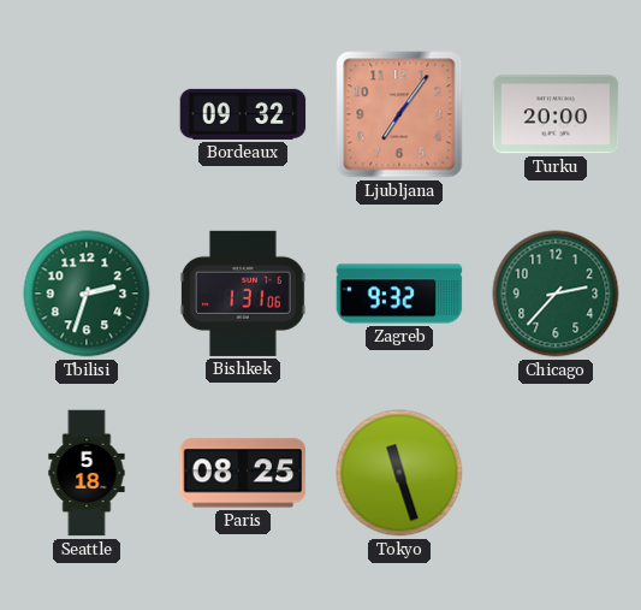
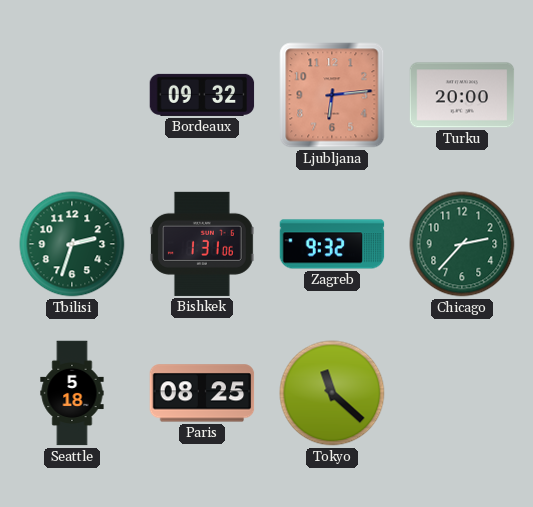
Ljubljana: 7:06 -> 6:14 (332, 95)
Tokyo: 11:27 -> 11:22 (332, 393)
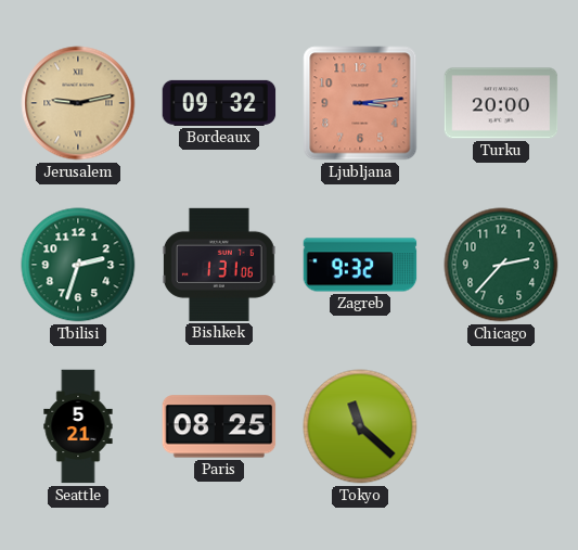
Jerusalem: none -> 9:13 (78, 103)
Ljubljana: 6:14 -> 3:14 (360, 103)
Seattle: 5:18 -> 5:21 (78, 426)
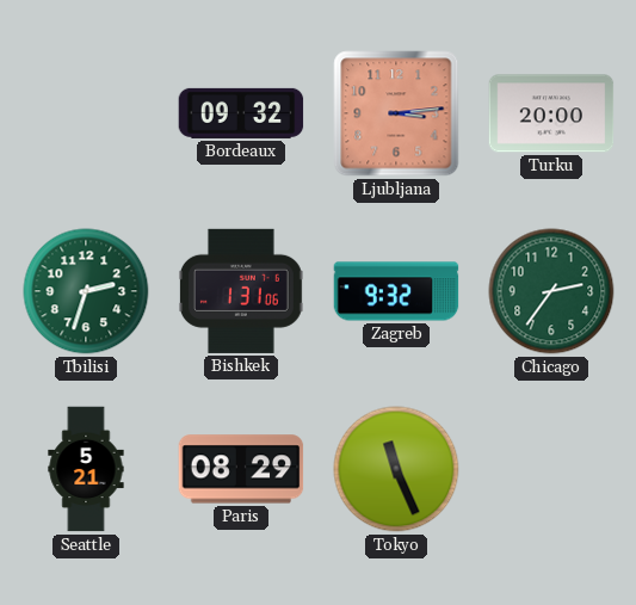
Jerusalem: 9:13 -> none (78, 103)
Chicago: 2:37 -> 2:36 (551, 291)
Paris: 08:25 -> 08:29 (241, 469)
Tokyo: 11:22 -> 11:26 (396, 469)
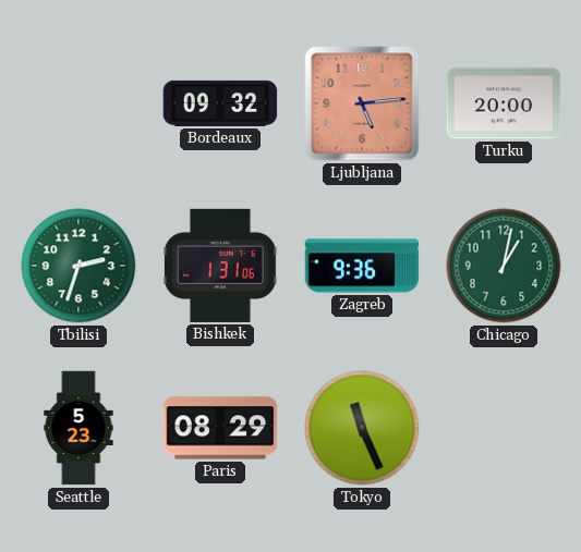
Ljubljana: 3:14 -> 5:14 (362, 103)
Zagreb: 9:32 -> 9:36 (362, 266)
Chicago: 2:36 -> 1:02 (504, 266)
Seattle: 5:21 -> 5:23 (78, 428)
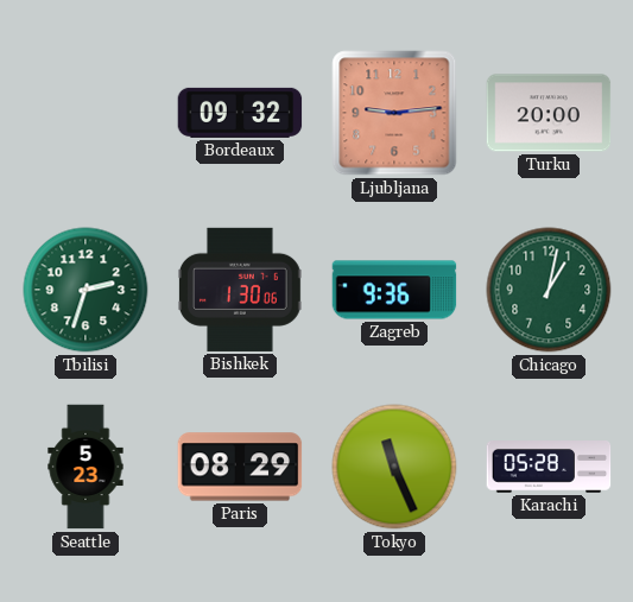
Ljubljana: 5:14 -> 9:14 (394, 113)
Bishkek: 1:31 -> 1:30 (241, 290)
Karachi: none -> 05:28 (549, 468)
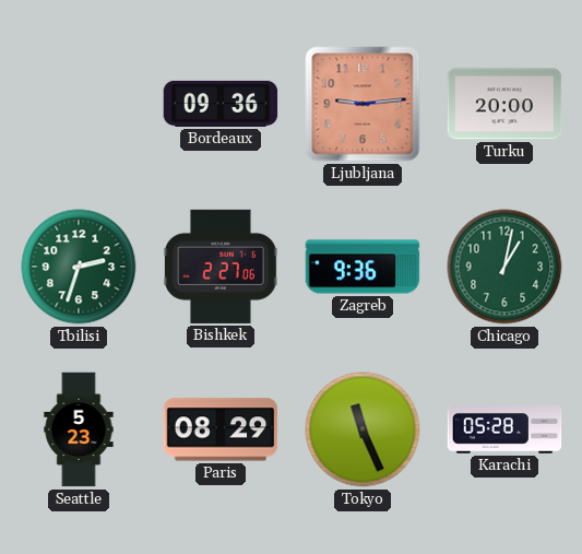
Bordeaux: 09:32 -> 09:36 (221, 104)
Bishkek: 1:30 -> 2:27 (222, 267)
